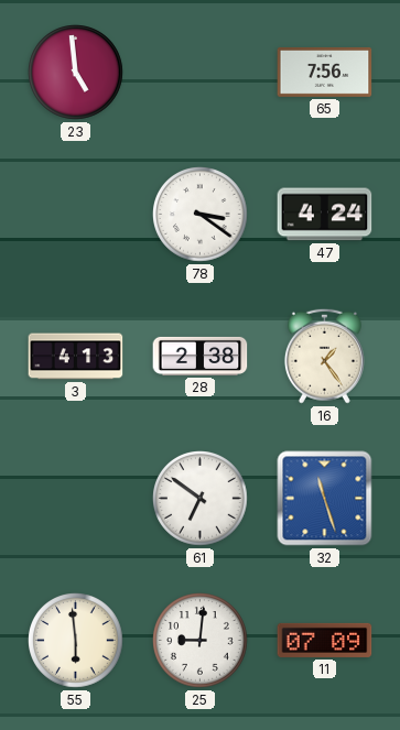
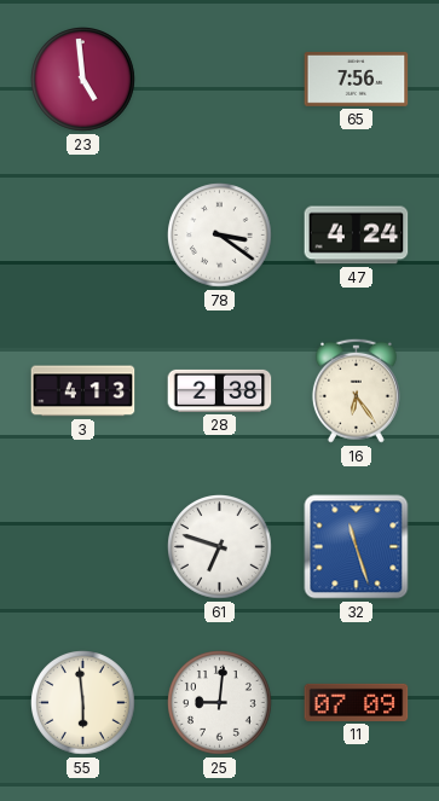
16: 1:24 -> 6:24 (356, 390)
61: 6:51 -> 6:48 (220, 547)
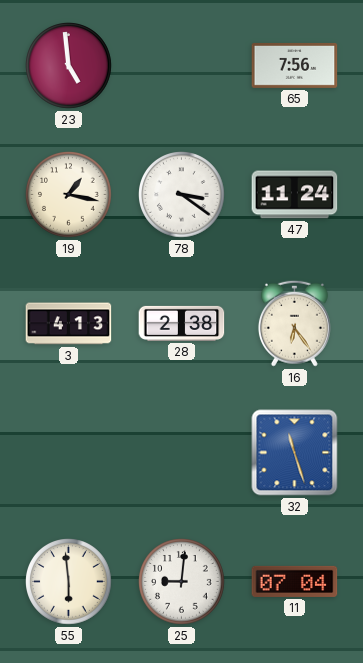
19: none -> 1:17 (69, 195)
47: 4:24 -> 11:24 (295, 195)
61: 6:48 -> none (220, 547)
11: 07:09 -> 07:04 (295, 581)
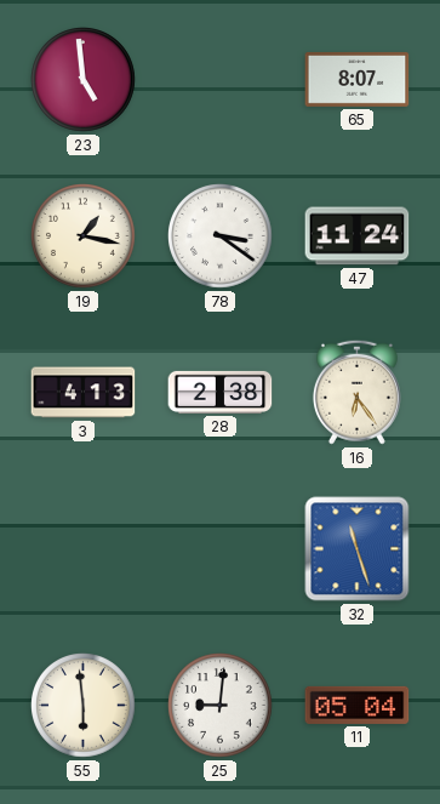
65: 7:56 -> 8:07 (358, 79)
11: 07:04 -> 05:04 (358, 705)
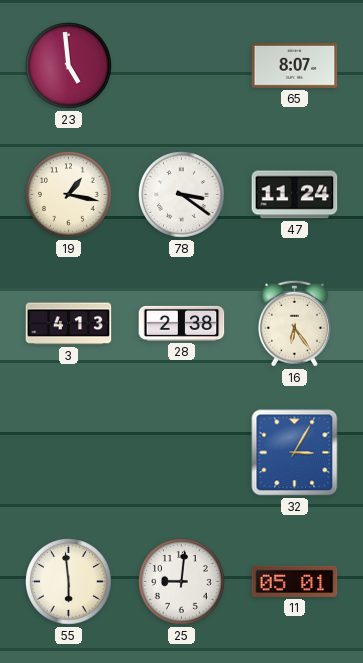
32: 11:27 -> 3:05 (295, 453)
11: 05:04 -> 05:01 (295, 581)
